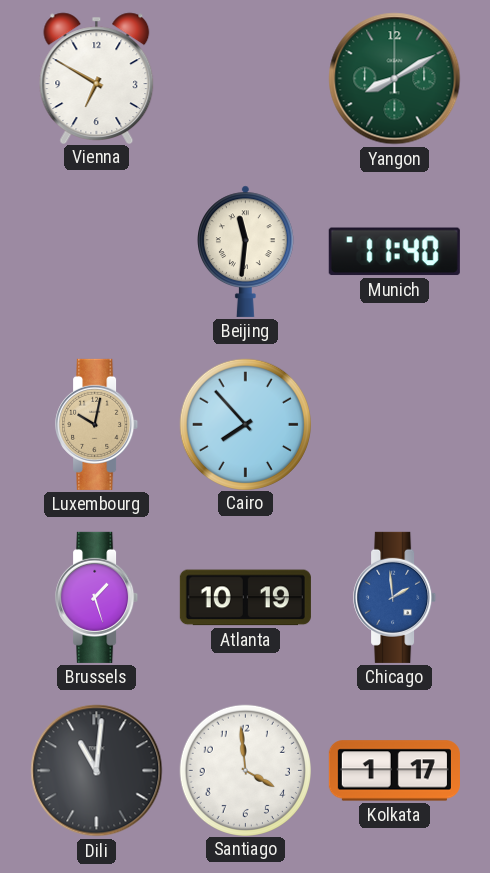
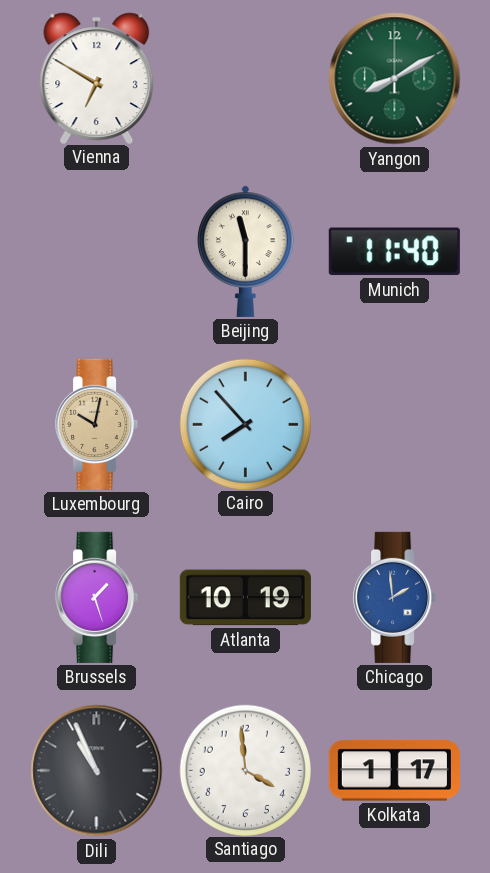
Beijing: 11:31 -> 11:30 (246, 251)
Dili: 11:01 -> 10:56 (97, 771)
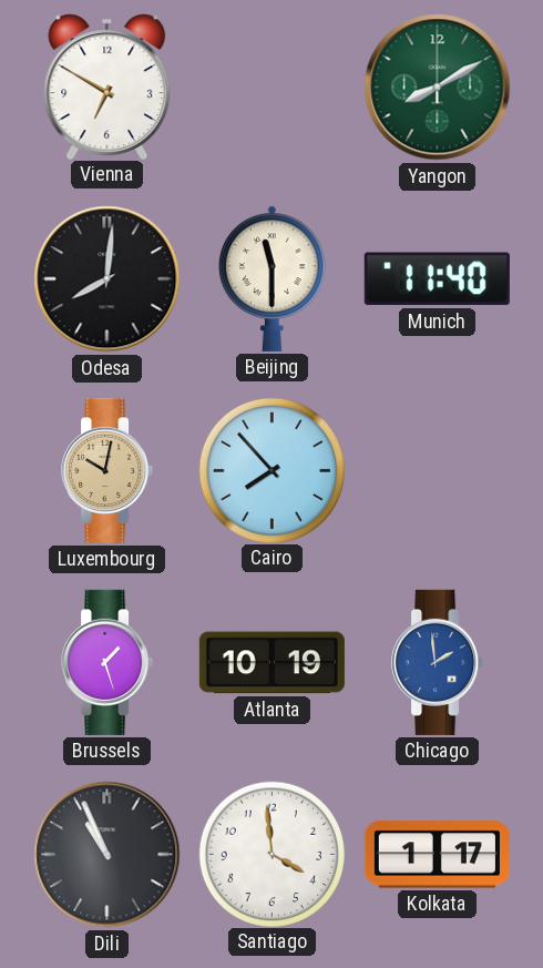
Odesa: none -> 8:01 (107, 279)
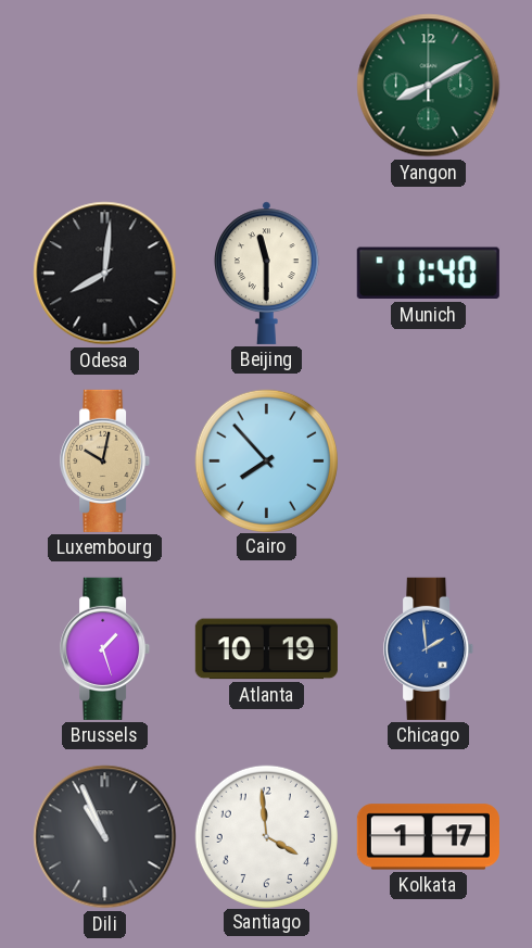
Vienna: 6:50 -> none (107, 86)
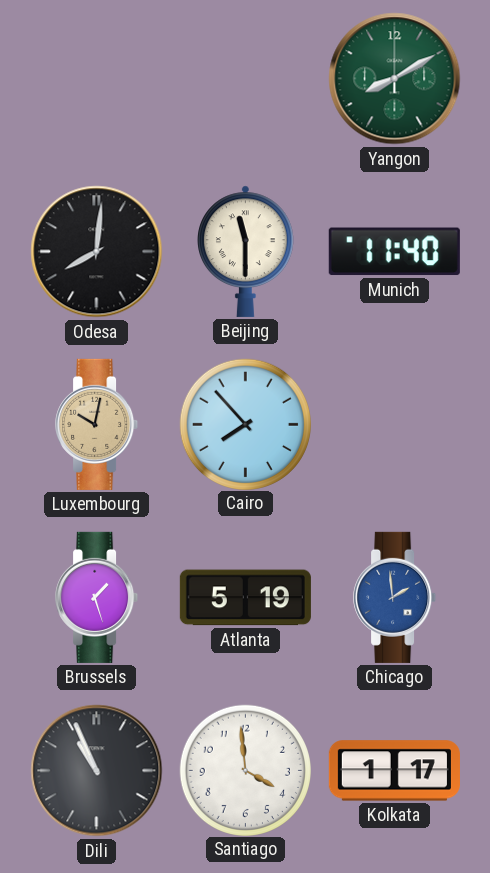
Atlanta: 10:19 -> 5:19 (245, 598)
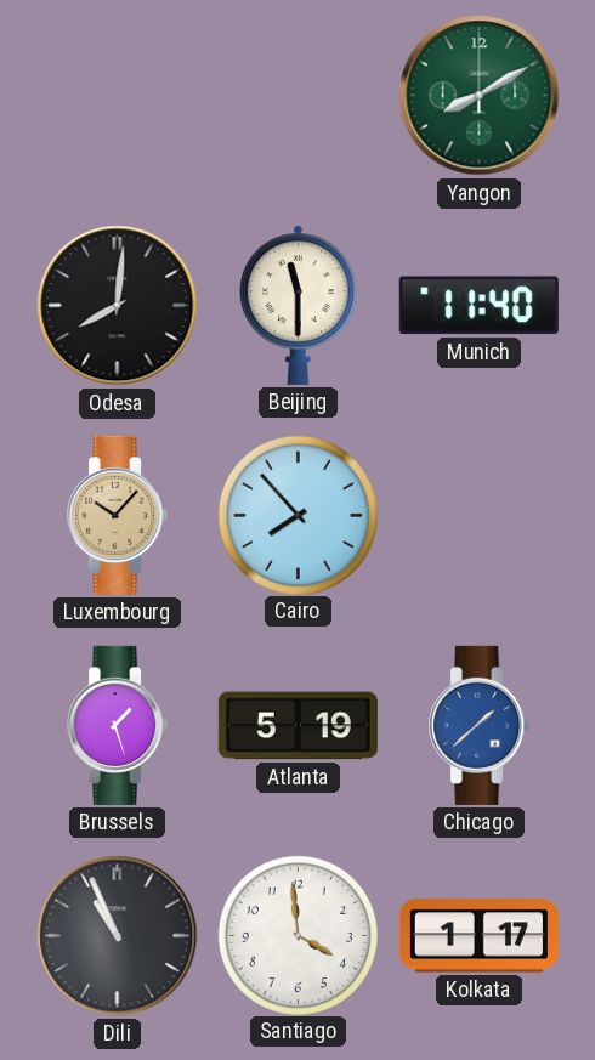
Luxembourg: 10:02 -> 10:07 (118, 515)
Chicago: 1:59 -> 1:38 (480, 725)
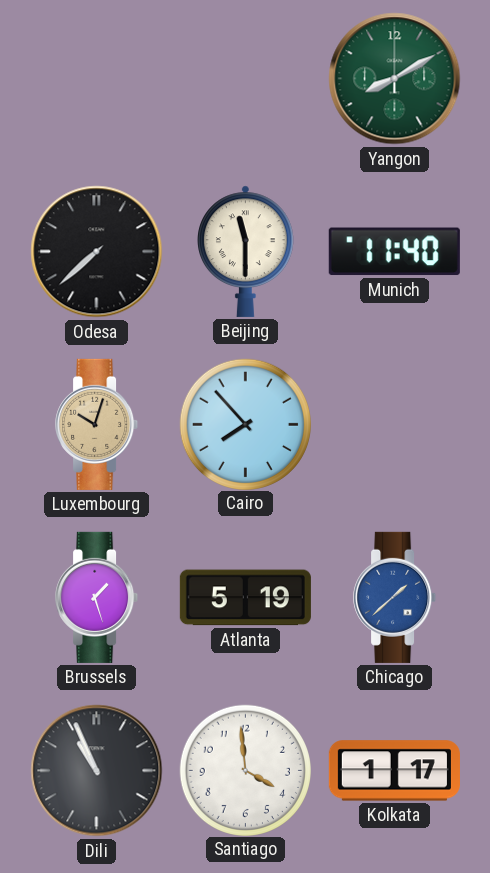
Odesa: 8:01 -> 7:38 (97, 252)
Luxembourg: 10:07 -> 10:03 (97, 424)
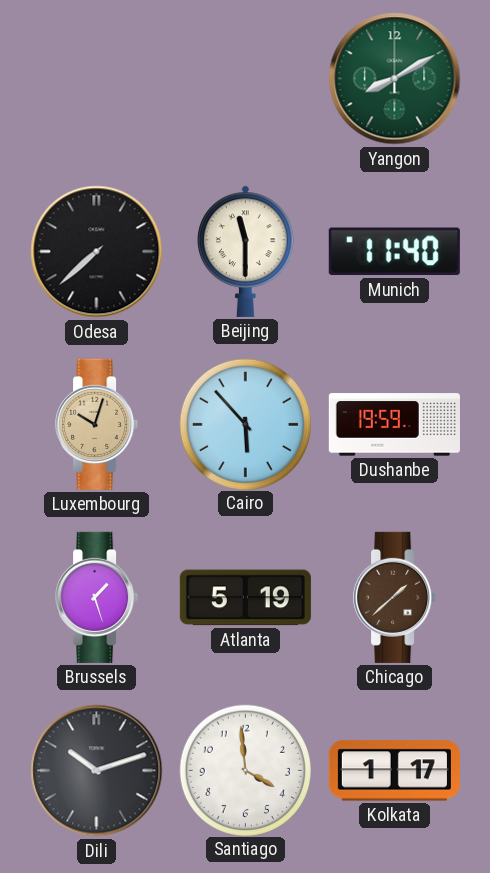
Cairo: 7:53 -> 5:53 (245, 424)
Dushanbe: none -> 19:59 (394, 425)
Chicago dial: blue -> brown (395, 597)
Dili: 10:56 -> 10:12 (97, 771)
